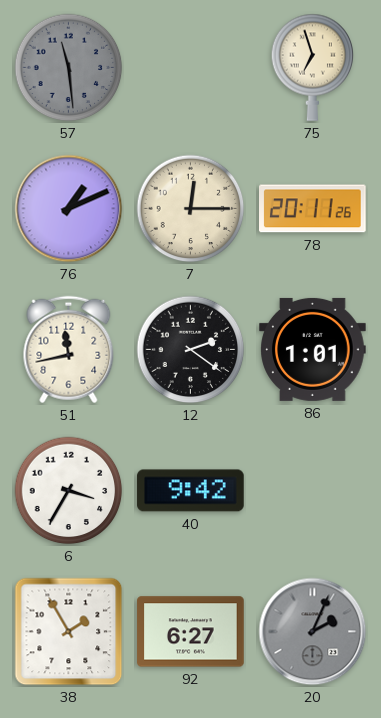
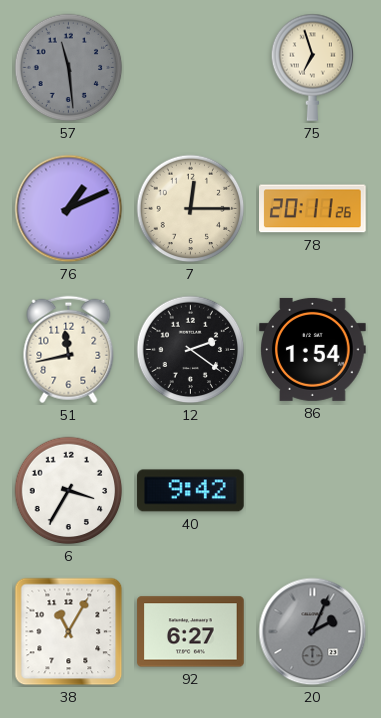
86: 1:01 -> 1:54 (313, 349)
38: 1:55 -> 11:05 (69, 632)
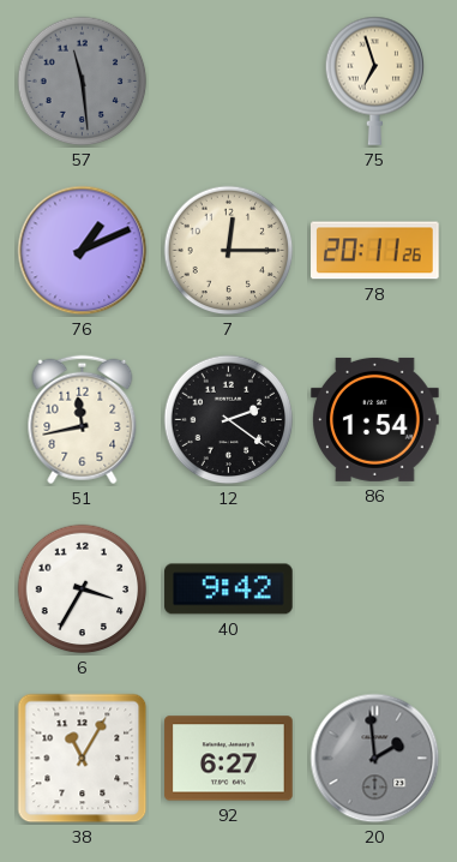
20: 2:04 -> 1:59 (375, 759)
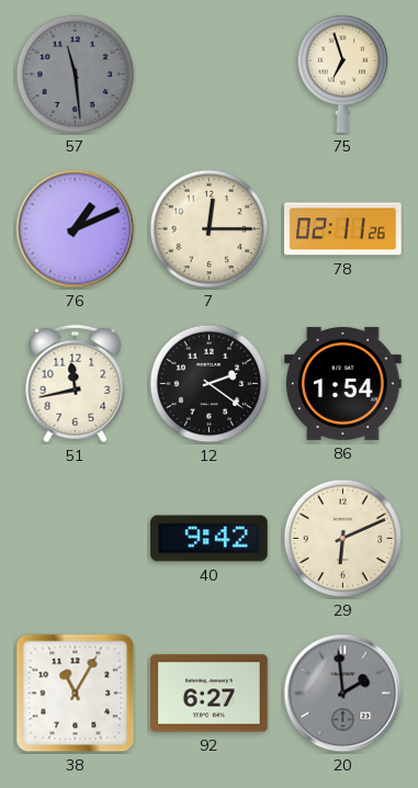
78: 20:11 -> 02:11 (343, 229)
6: 3:35 -> none (83, 589)
29: none -> 6:11 (343, 539)
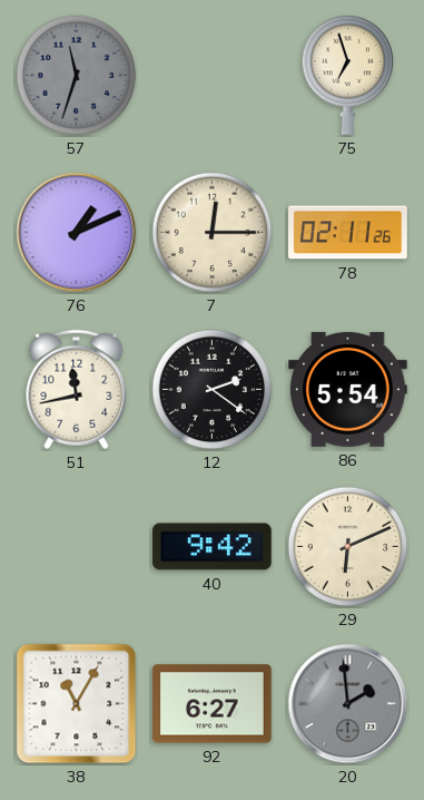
57: 11:29 -> 11:33 (77, 76)
86: 1:54 -> 5:54 (348, 389)
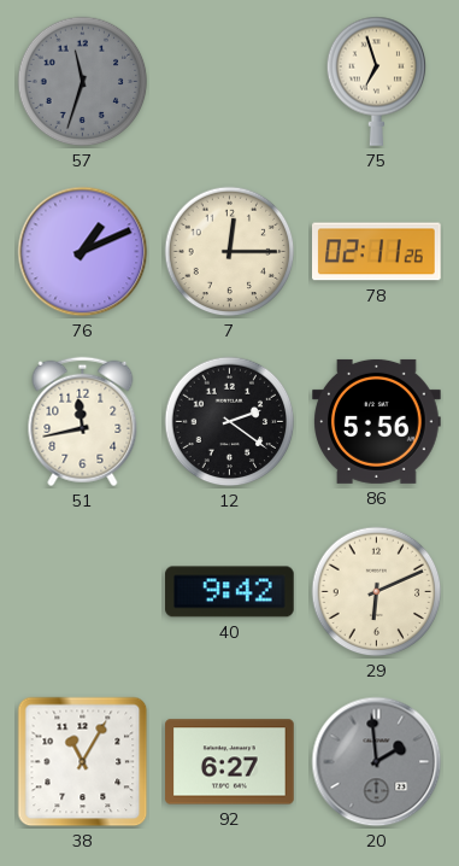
86: 5:54 -> 5:56 (377, 421)
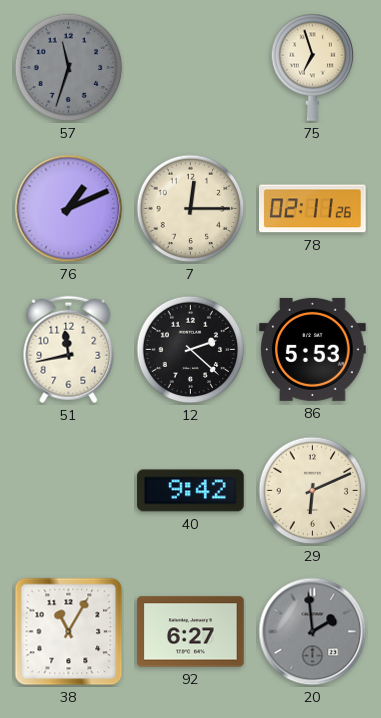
12: 2:21 -> 2:22 (191, 350)
86: 5:56 -> 5:53 (313, 349)
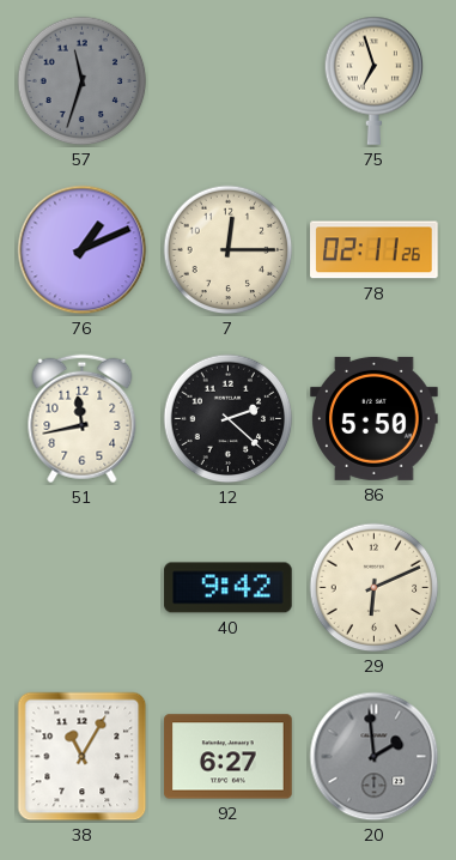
86: 5:53 -> 5:50 (375, 418)
